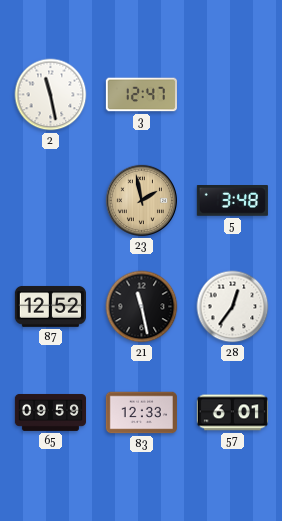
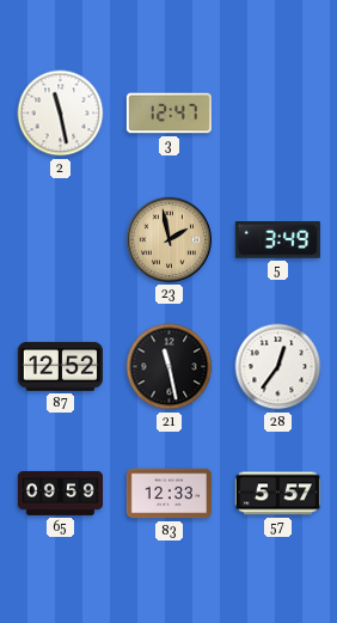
5: 3:48 -> 3:49 (277, 240)
57: 6:01 -> 5:57 (277, 494)
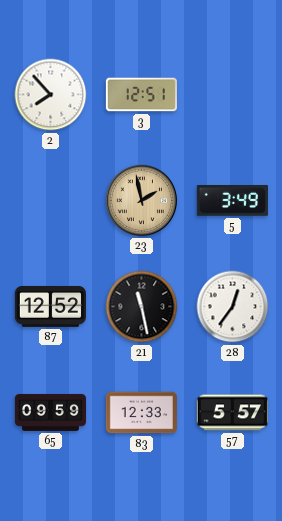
2: 11:28 -> 7:53 (51, 95)
3: 12:47 -> 12:51 (141, 95)
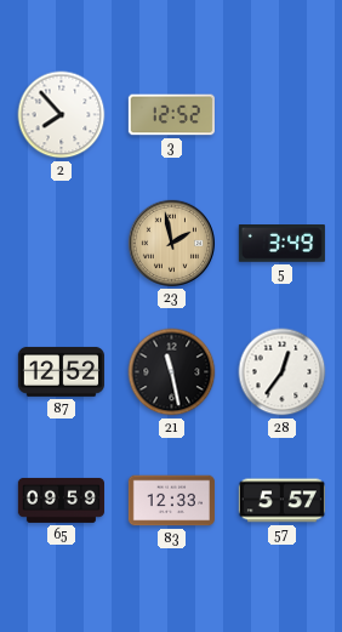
3: 12:51 -> 12:52 (171, 115)
